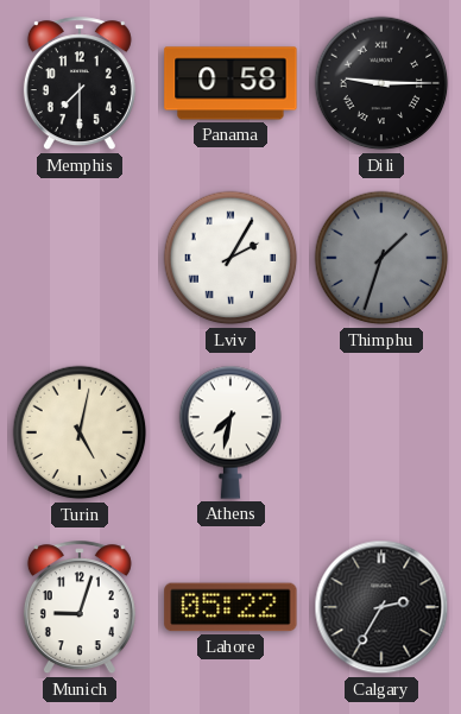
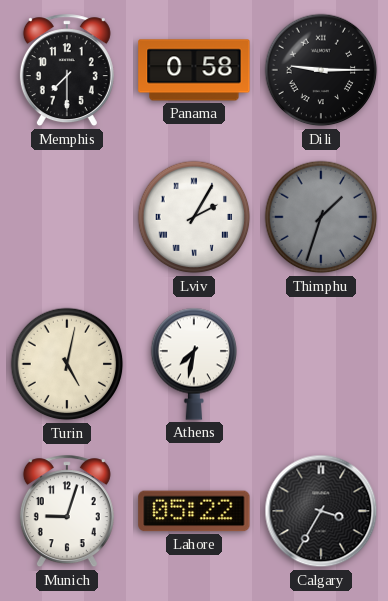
Calgary: 2:35 -> 3:35 (321, 511)
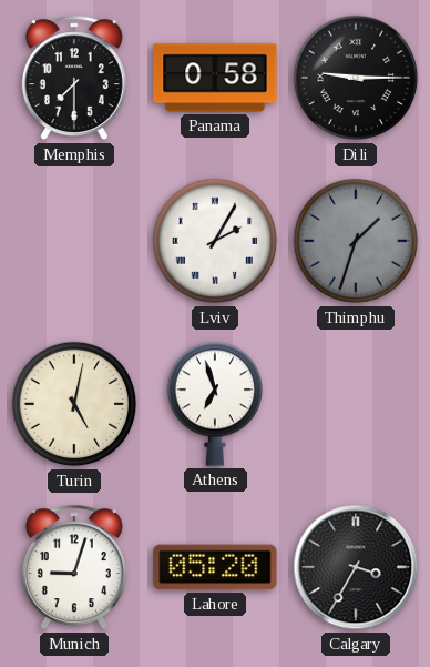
Athens: 7:32 -> 6:57 (215, 404)
Lahore: 05:22 -> 05:20 (215, 567)
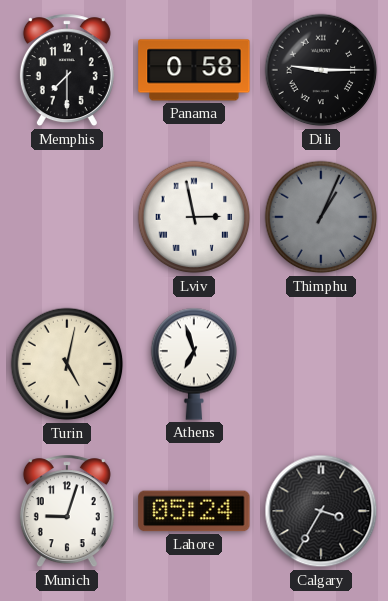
Lviv: 2:05 -> 2:58 (194, 217)
Thimphu: 1:33 -> 1:04 (321, 217)
Lahore: 05:20 -> 05:24 (194, 511)
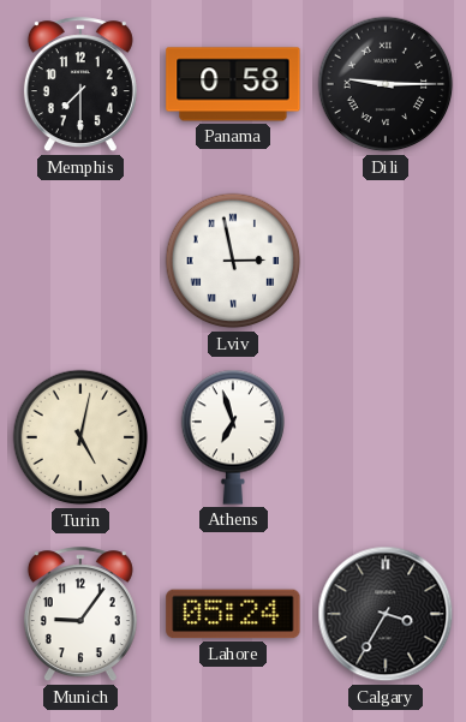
Thimphu: 1:04 -> none (321, 217)
Munich: 9:03 -> 9:06 (80, 615)
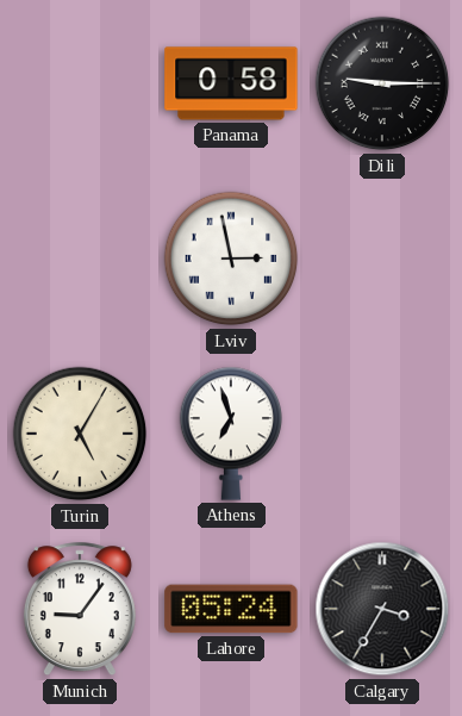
Memphis: 7:30 -> none (80, 85)
Turin: 5:02 -> 5:05 (80, 434)
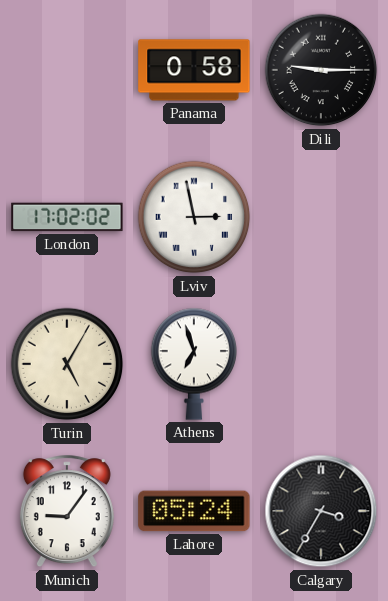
London: none -> 17:02 (67, 217)
